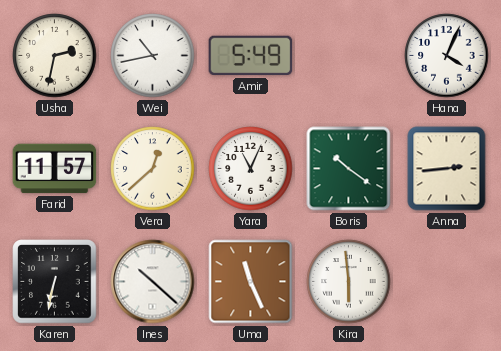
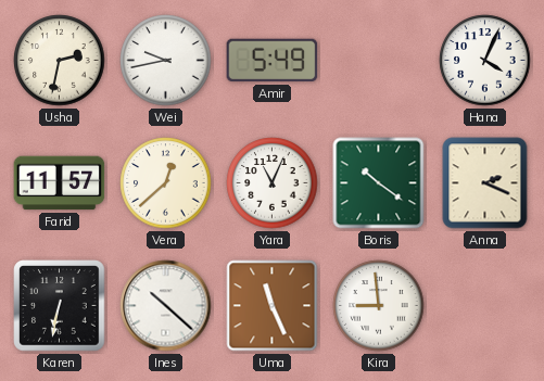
Wei: 10:43 -> 9:43 (166, 61)
Anna: 2:44 -> 2:19 (485, 183)
Kira: 5:59 -> 8:59 (379, 306)
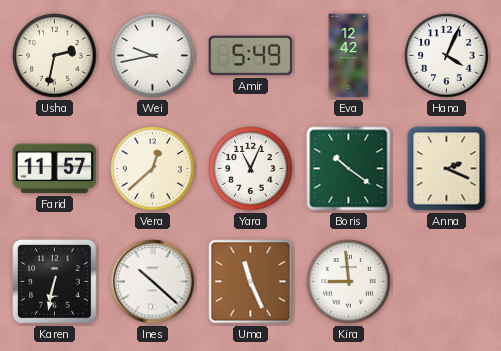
Eva: none -> 12:42 (349, 56)
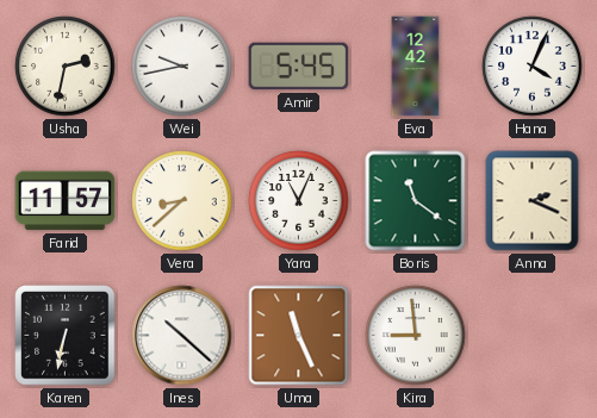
Amir: 5:49 -> 5:45 (299, 67)
Vera: 12:38 -> 8:38 (182, 201)
Boris: 10:21 -> 11:21 (416, 201)
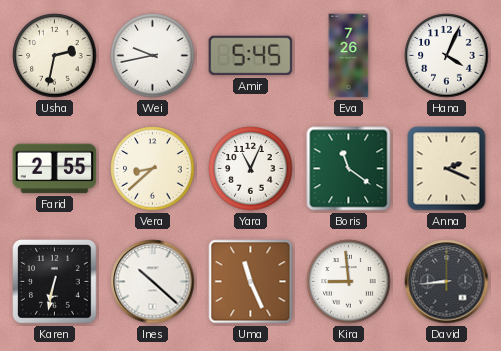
Eva: 12:42 -> 7:26 (349, 56)
Farid: 11:57 -> 2:55 (55, 169)
David: none -> 8:44 (447, 282)
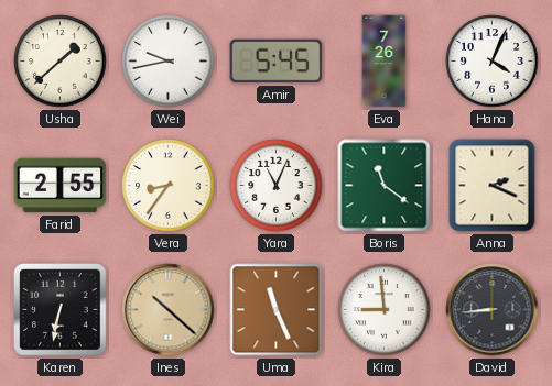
Usha: 2:32 -> 1:38 (61, 62)
Vera: 8:38 -> 8:36 (169, 186)
Ines dial: white -> champagne (169, 310)
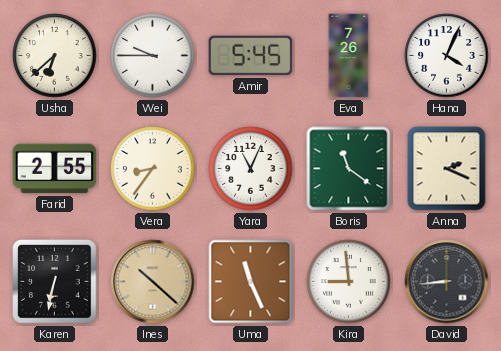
Usha: 1:38 -> 6:38 (55, 56)
Wei: 9:43 -> 9:45 (153, 56)
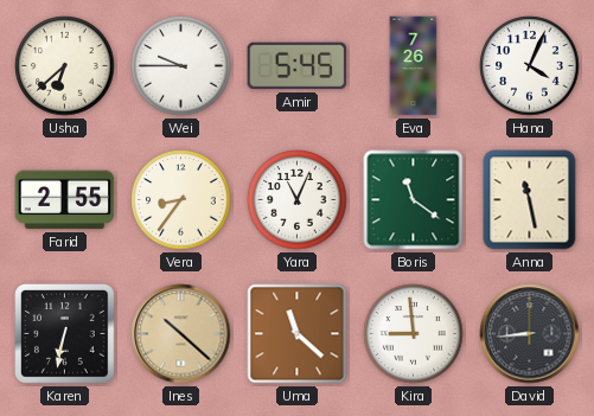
Anna: 2:19 -> 11:28 (530, 200)
Uma: 11:26 -> 11:22 (298, 334)
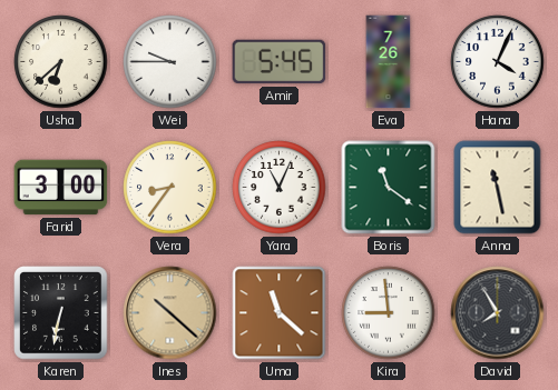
Farid: 2:55 -> 3:00 (61, 188)
David: 8:44 -> 7:55 (498, 313)
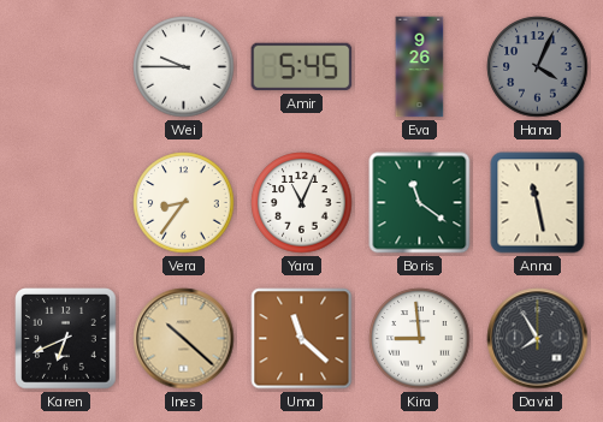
Usha: 6:38 -> none (61, 62)
Eva: 7:26 -> 9:26 (420, 67)
Hana dial: white -> grey (538, 67)
Farid: 3:00 -> none (61, 188)
Karen: 6:32 -> 6:41 (66, 339)
